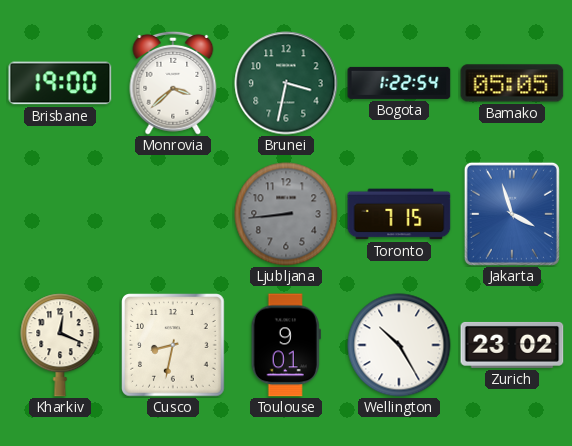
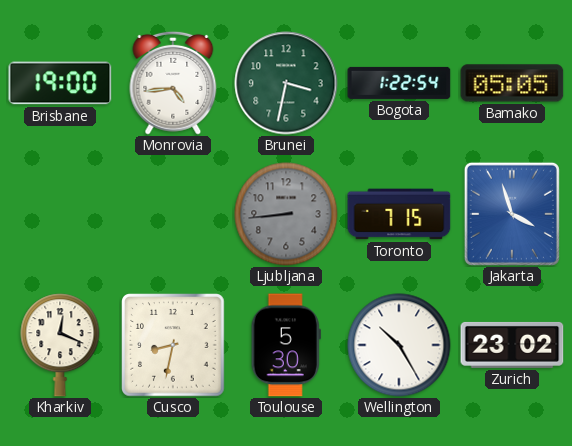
Monrovia: 3:38 -> 4:44 (173, 83)
Toulouse: 9:01 -> 5:30 (286, 345)
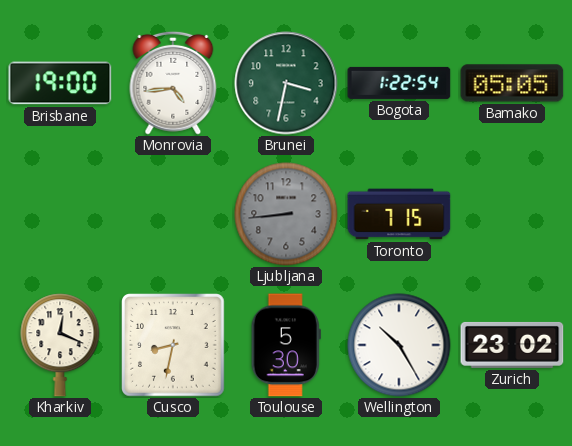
Jakarta: 3:57 -> none (512, 214)
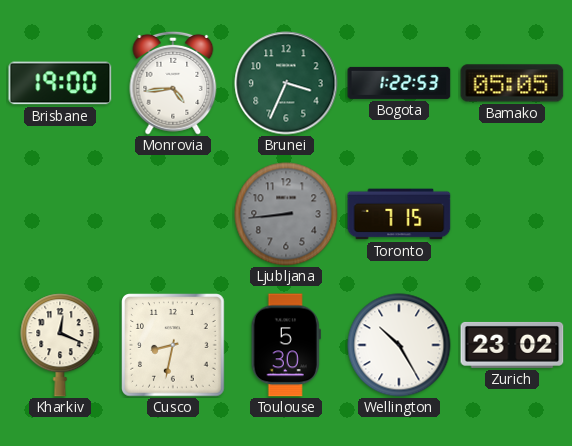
Brunei: 3:32 -> 3:34 (286, 83)
Bogota: 1:22:54 -> 1:22:53 (399, 83)
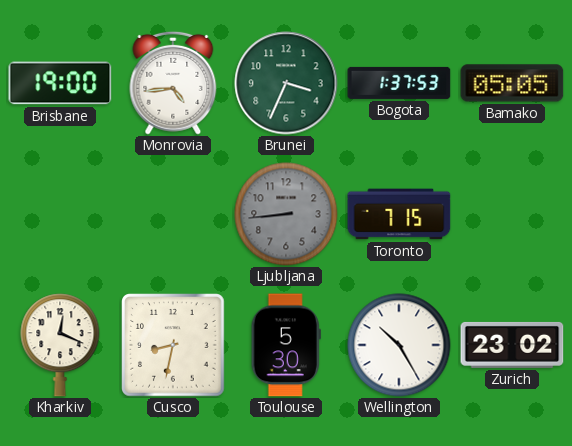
Bogota: 1:22 -> 1:37 (399, 83)
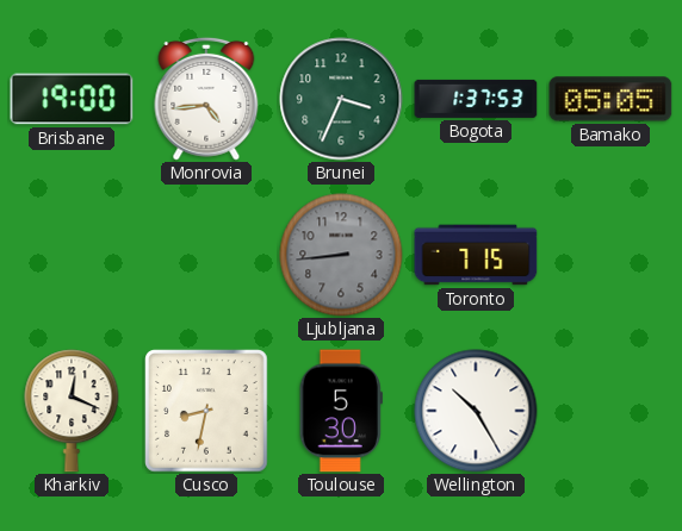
Zurich: 23:02 -> none (512, 345)
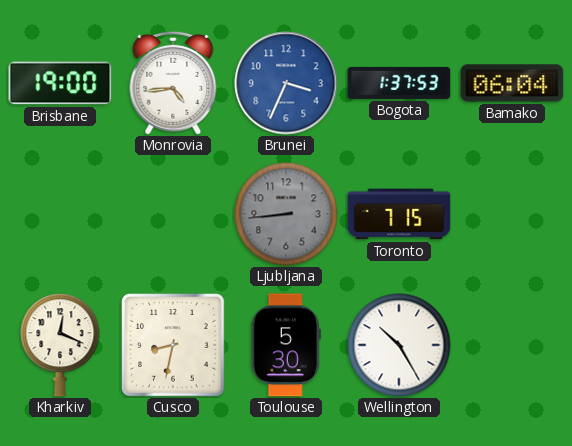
Brunei dial: green -> blue (286, 83)
Bamako: 05:05 -> 06:04 (512, 83)
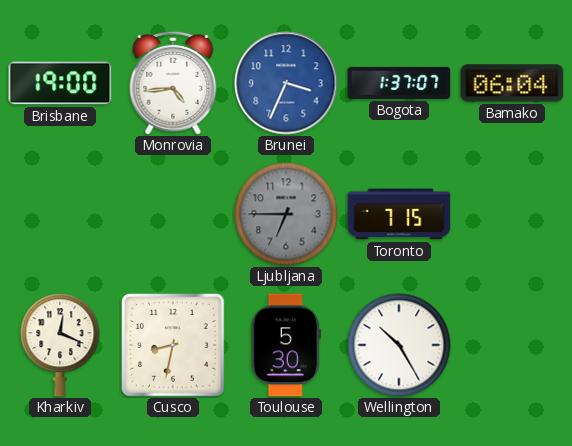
Bogota: 1:37:53 -> 1:37:07 (399, 83)
Ljubljana: 8:44 -> 6:45 (286, 214)
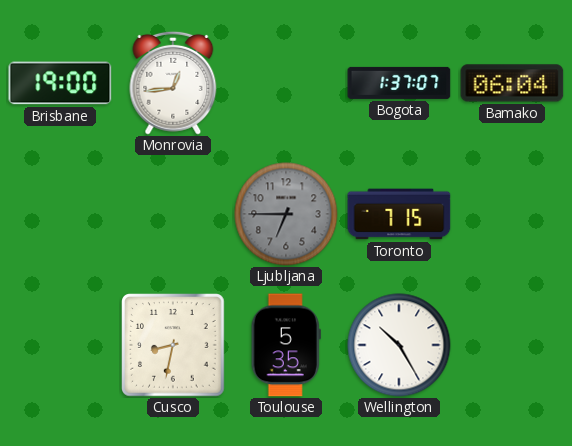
Monrovia: 4:44 -> 12:44 (173, 83)
Brunei: 3:34 -> none (286, 83)
Kharkiv: 12:19 -> none (60, 345)
Toulouse: 5:30 -> 5:35 (286, 345)
